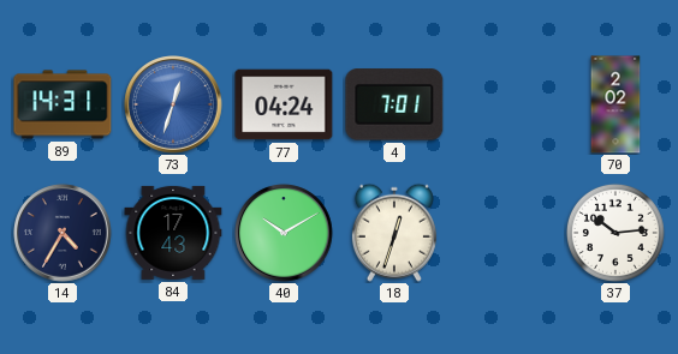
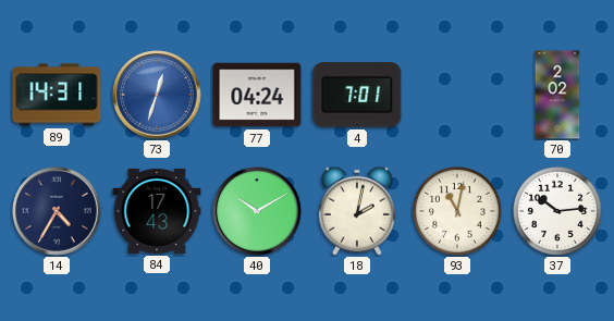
18: 12:33 -> 2:02 (357, 211)
93: none -> 11:02 (457, 211)
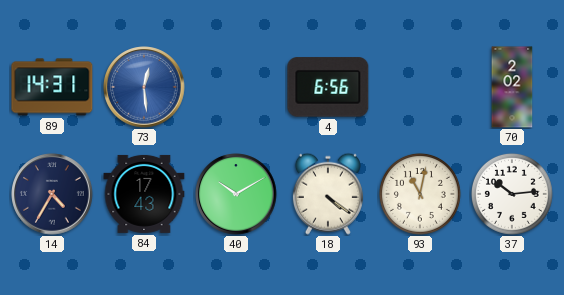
73: 12:33 -> 12:29 (144, 87)
77: 04:24 -> none (257, 95)
4: 7:01 -> 6:56 (328, 87)
18: 2:02 -> 4:21 (328, 194)
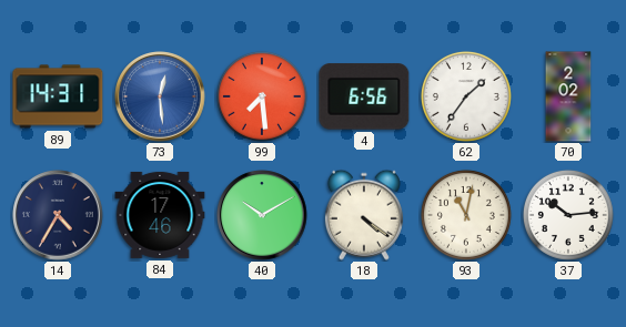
99: none -> 7:29 (262, 96)
62: none -> 1:36 (466, 96)
84: 17:43 -> 17:46 (160, 215)
